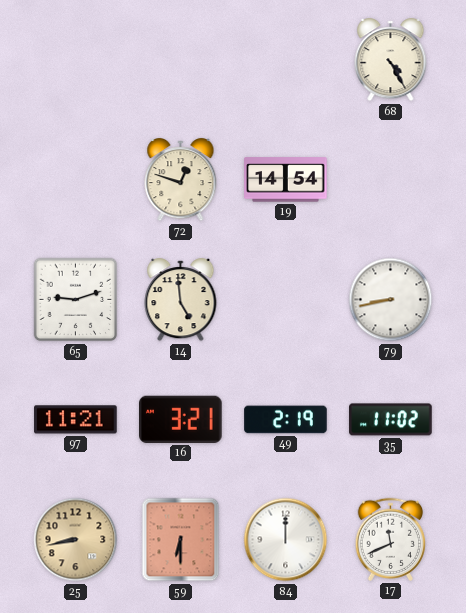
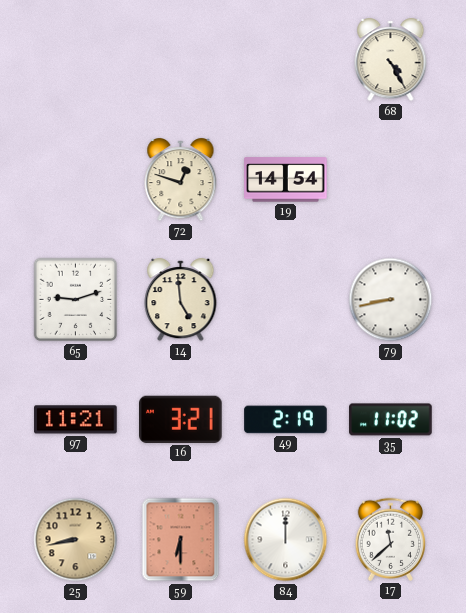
17: 11:41 -> 11:38 (390, 539)
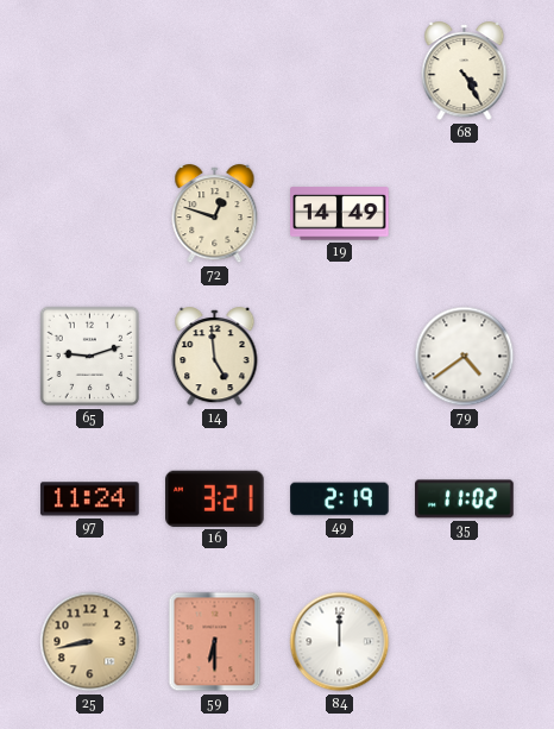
19: 14:54 -> 14:49 (340, 214)
79: 8:43 -> 4:39 (465, 357)
97: 11:21 -> 11:24 (90, 499)
17: 11:38 -> none (390, 539)
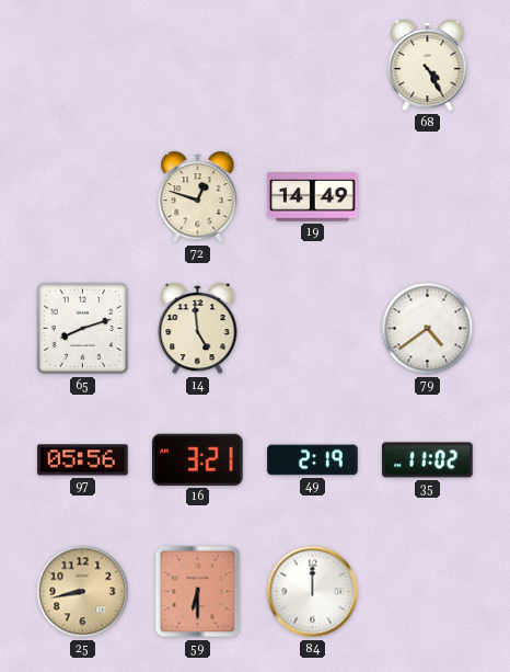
65: 9:12 -> 8:12 (83, 329)
97: 11:24 -> 05:56 (83, 460)
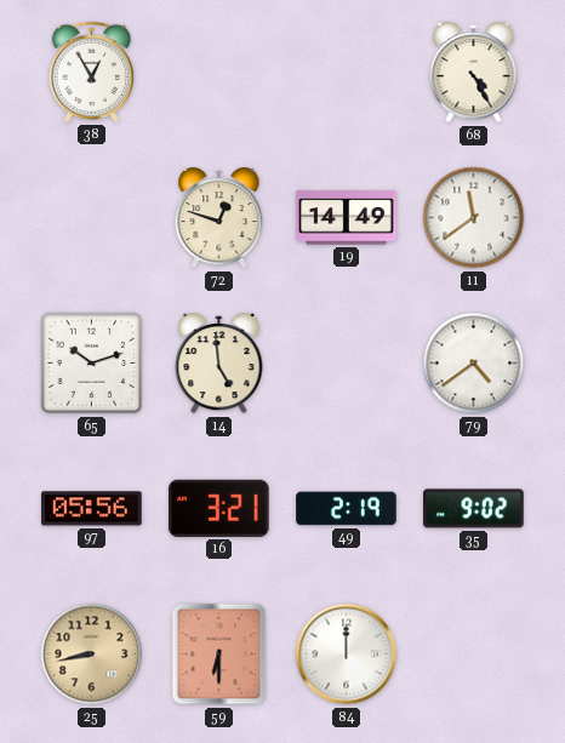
38: none -> 12:55 (91, 72)
11: none -> 11:39 (474, 218)
65: 8:12 -> 10:12 (92, 364)
35: 11:02 -> 9:02 (474, 509)
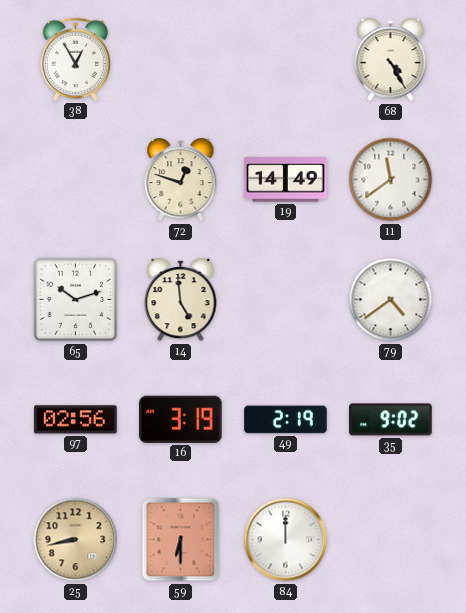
97: 05:56 -> 02:56 (76, 420)
16: 3:21 -> 3:19 (181, 419)
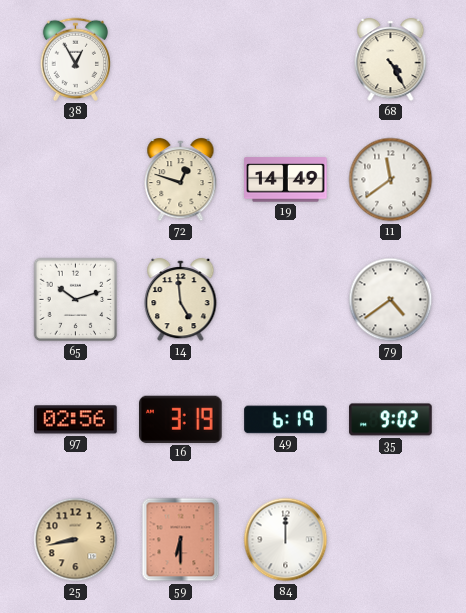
49: 2:19 -> 6:19 (286, 420)
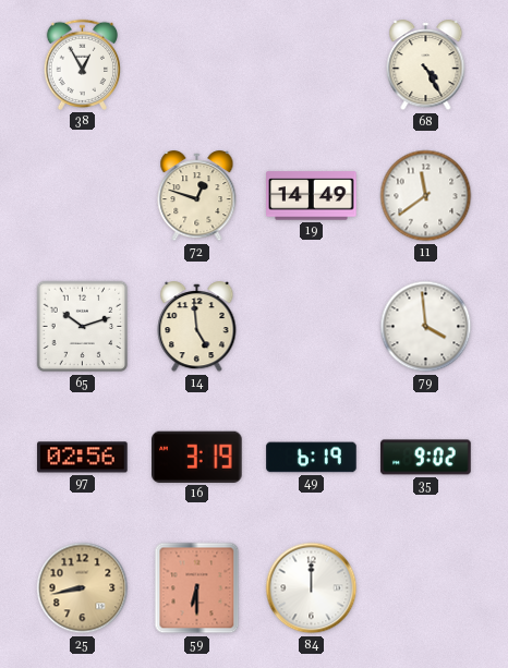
79: 4:39 -> 3:59 (426, 327)
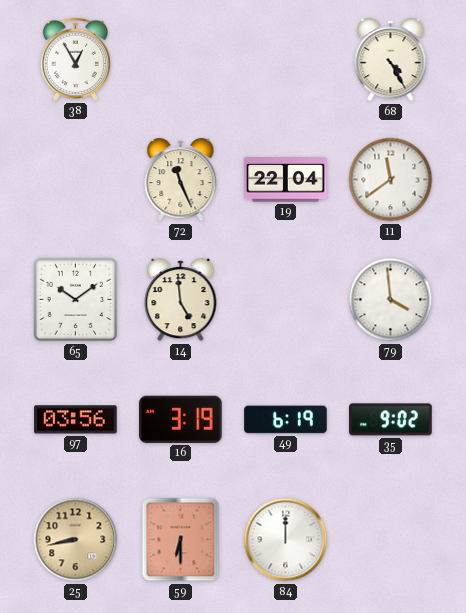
72: 12:48 -> 11:26 (181, 181)
19: 14:49 -> 22:04 (286, 180)
65: 10:12 -> 10:09 (76, 300)
97: 02:56 -> 03:56 (76, 420)
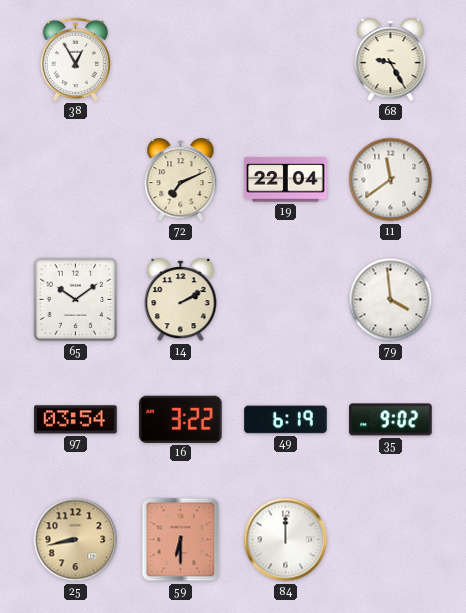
68: 4:25 -> 9:25 (391, 61)
72: 11:26 -> 7:11 (181, 181)
14: 4:59 -> 2:10 (181, 301)
97: 03:56 -> 03:54 (76, 420)
16: 3:19 -> 3:22 (181, 419)
